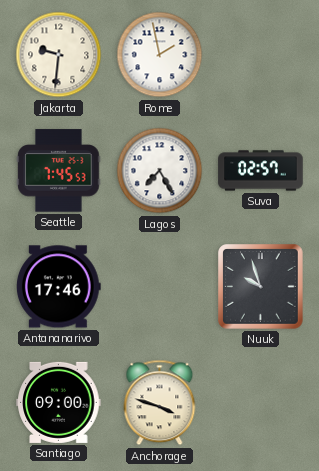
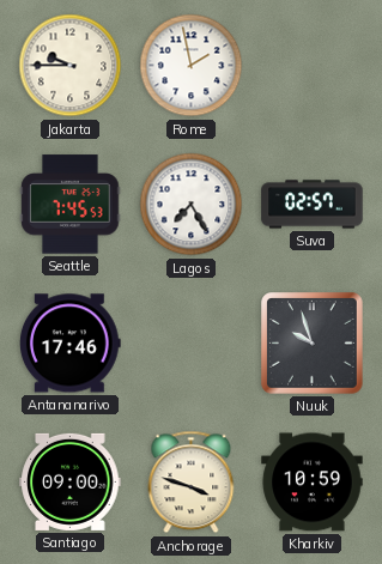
Jakarta: 9:31 -> 9:45 (71, 66)
Kharkiv: none -> 10:59 (313, 483)
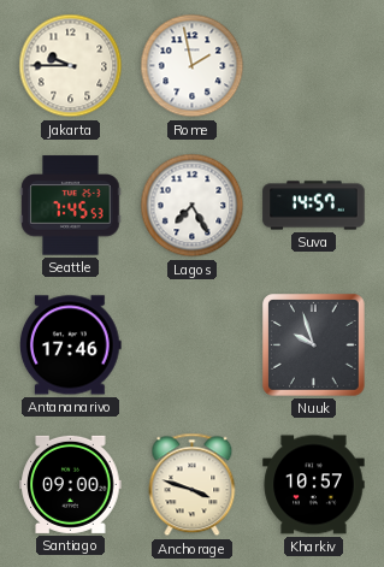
Suva: 02:57 -> 14:57 (314, 206)
Kharkiv: 10:59 -> 10:57 (314, 485)
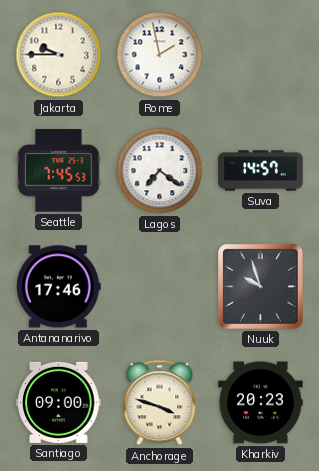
Lagos: 7:25 -> 7:21 (160, 171)
Kharkiv: 10:57 -> 20:23 (261, 403)
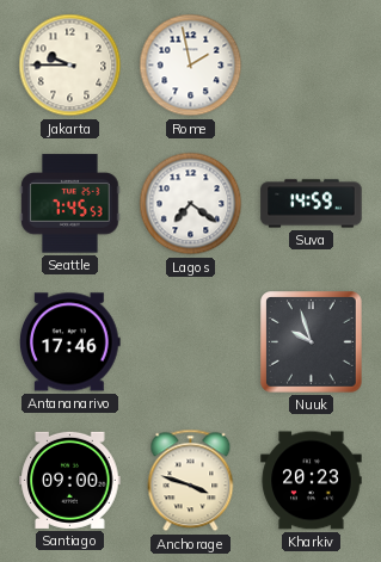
Suva: 14:57 -> 14:59 (312, 204)
